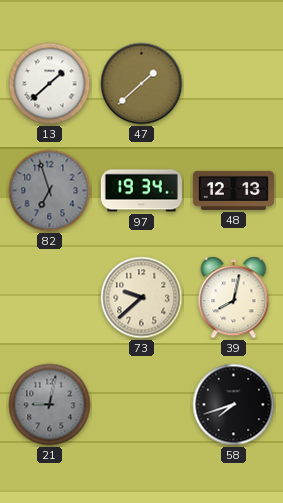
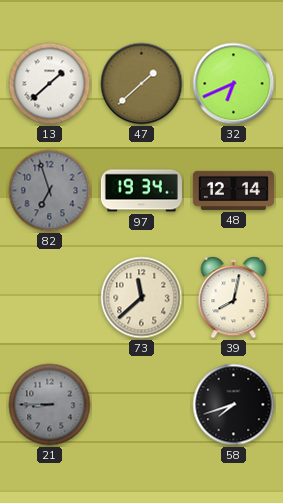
32: none -> 6:41 (234, 84)
48: 12:13 -> 12:14 (233, 190)
73: 9:38 -> 11:38 (142, 298)
21: 9:02 -> 8:45 (50, 405)
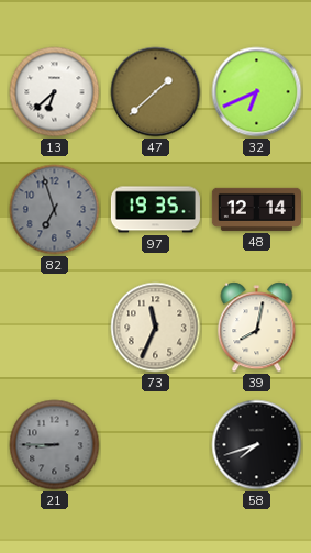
13: 1:38 -> 6:38 (55, 92)
97: 19:34 -> 19:35 (155, 210)
73: 11:38 -> 11:34 (156, 328)
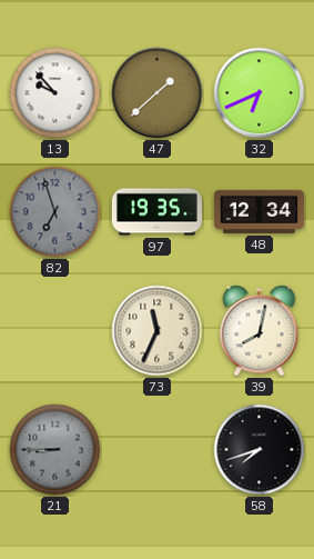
13: 6:38 -> 9:53 (55, 93)
48: 12:14 -> 12:34 (259, 211)
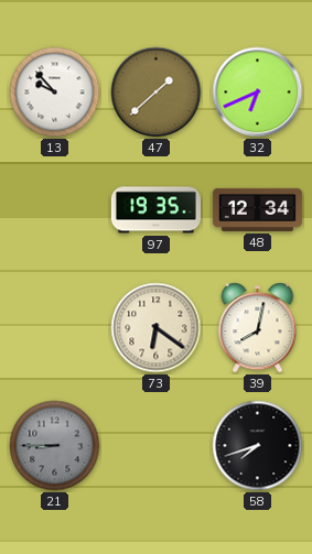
82: 6:57 -> none (55, 212)
73: 11:34 -> 6:21 (157, 328)
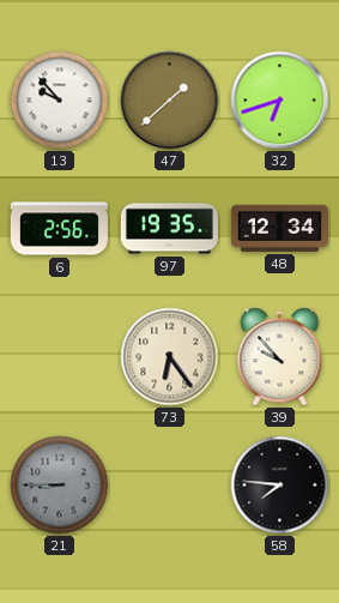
32: 6:41 -> 6:42 (280, 101)
6: none -> 2:56 (59, 229)
73: 6:21 -> 6:24 (170, 357)
39: 8:02 -> 9:53 (280, 357)
58: 7:42 -> 7:46 (280, 486)
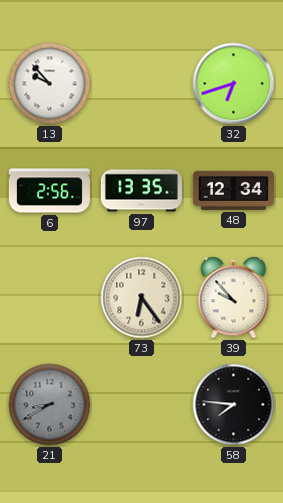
47: 1:38 -> none (170, 101)
97: 19:35 -> 13:35 (141, 191)
21: 8:45 -> 8:40 (50, 405)
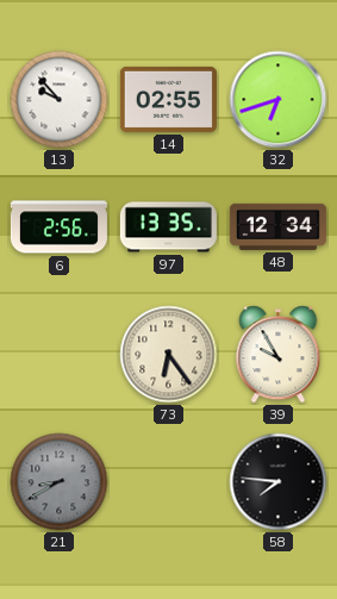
14: none -> 02:55 (168, 99)
39: 9:53 -> 9:55 (279, 355)
